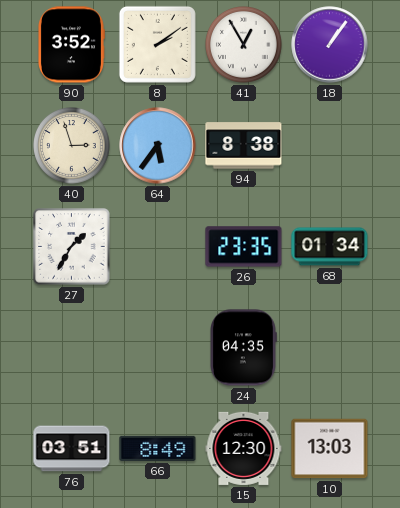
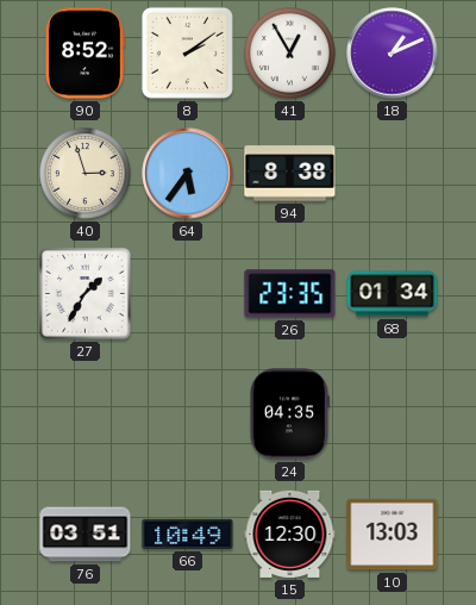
90: 3:52 -> 8:52 (86, 54)
18: 1:06 -> 1:11 (393, 54)
66: 8:49 -> 10:49 (188, 534)
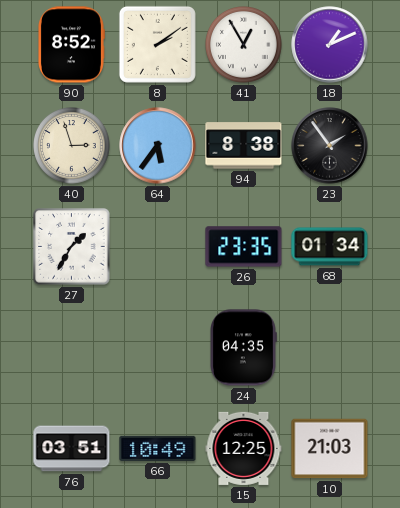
23: none -> 1:54 (330, 146)
15: 12:30 -> 12:25 (244, 448)
10: 13:03 -> 21:03 (330, 449)
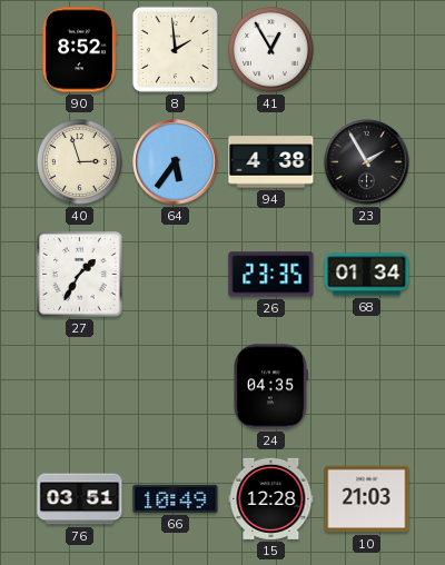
8: 2:09 -> 1:59 (175, 49)
18: 1:11 -> none (330, 45)
94: 8:38 -> 4:38 (271, 162)
23: 1:54 -> 1:55 (367, 162)
15: 12:25 -> 12:28 (271, 498)
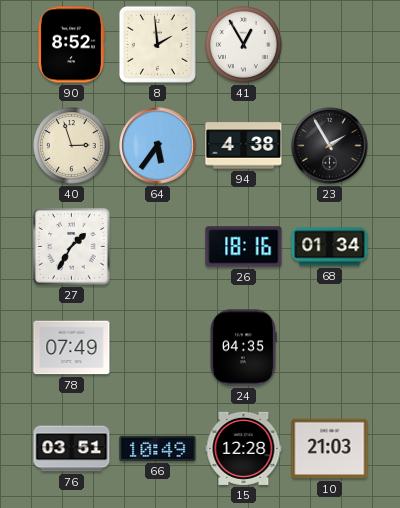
26: 23:35 -> 18:16 (244, 247)
78: none -> 07:49 (72, 348)
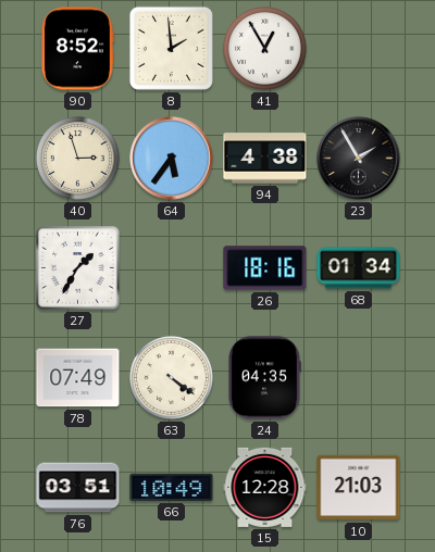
63: none -> 4:21 (172, 378)
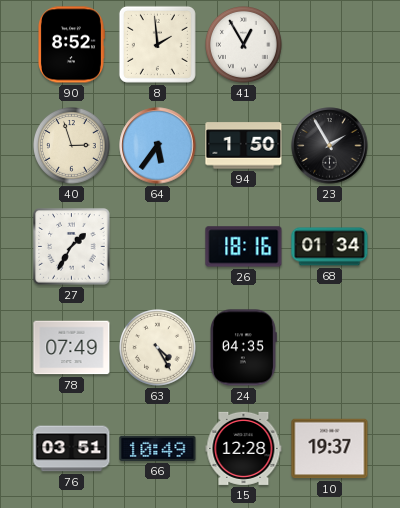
94: 4:38 -> 1:50 (244, 146)
63: 4:21 -> 4:25 (158, 348)
10: 21:03 -> 19:37 (330, 449)
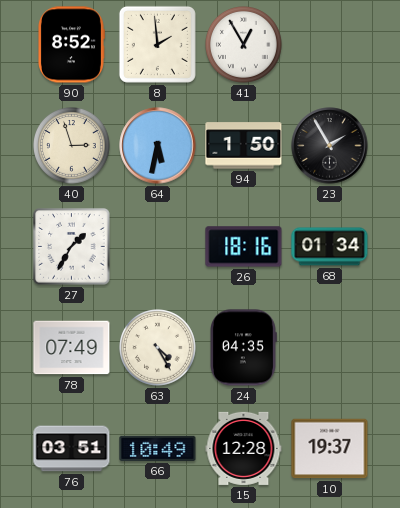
64: 5:36 -> 5:32 (158, 146)
